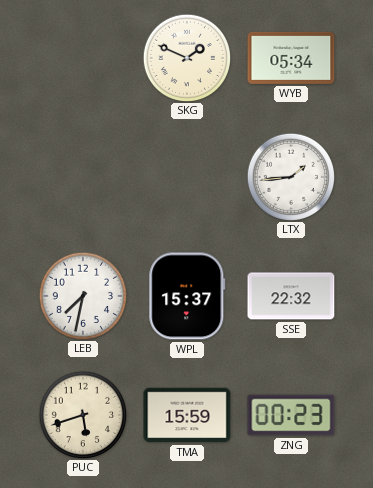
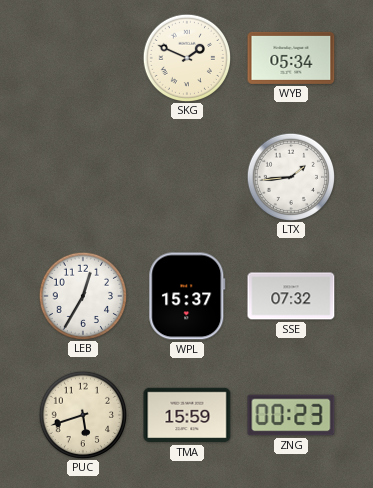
LEB: 7:32 -> 12:35 (82, 295)
SSE: 22:32 -> 07:32 (291, 296)
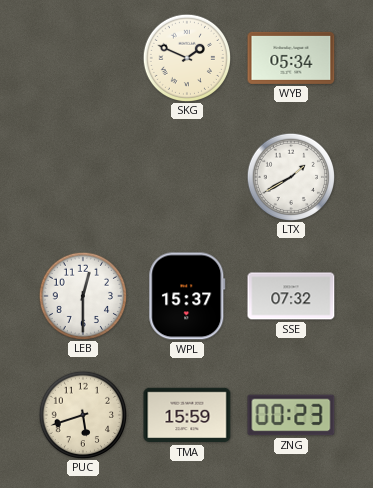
LTX: 1:44 -> 1:40 (290, 176)
LEB: 12:35 -> 12:30 (82, 295)
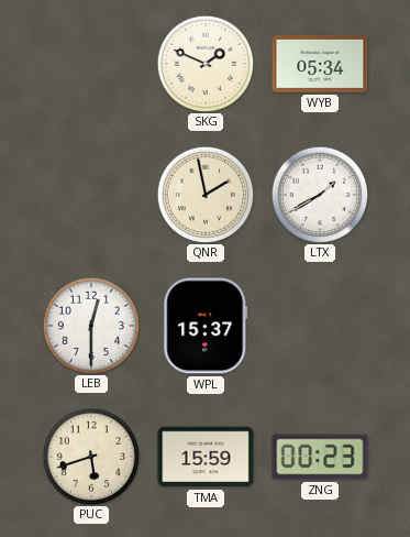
QNR: none -> 1:58 (204, 194)
SSE: 07:32 -> none (291, 296)
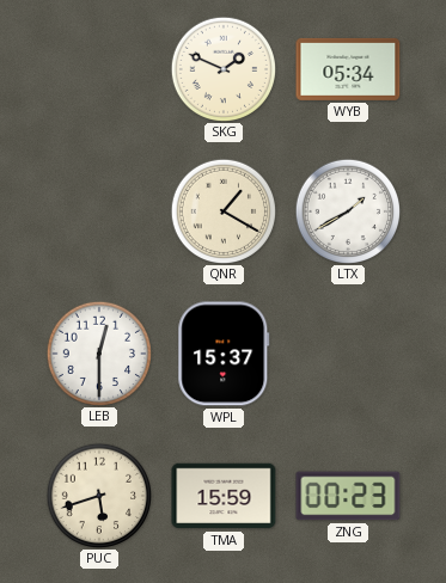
QNR: 1:58 -> 1:20 (222, 210)
